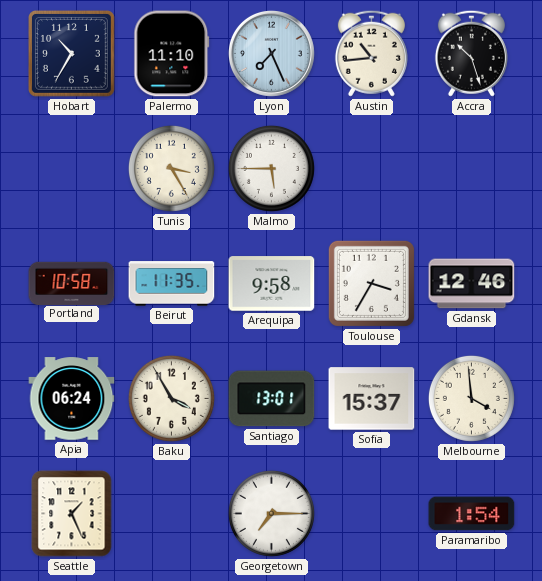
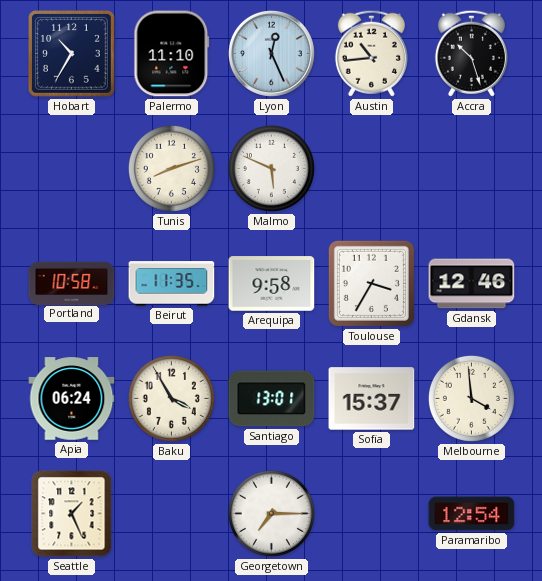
Lyon: 7:26 -> 12:26 (271, 53)
Tunis: 3:25 -> 8:12 (171, 168)
Malmo: 5:45 -> 5:49 (271, 168)
Paramaribo: 1:54 -> 12:54 (472, 514)
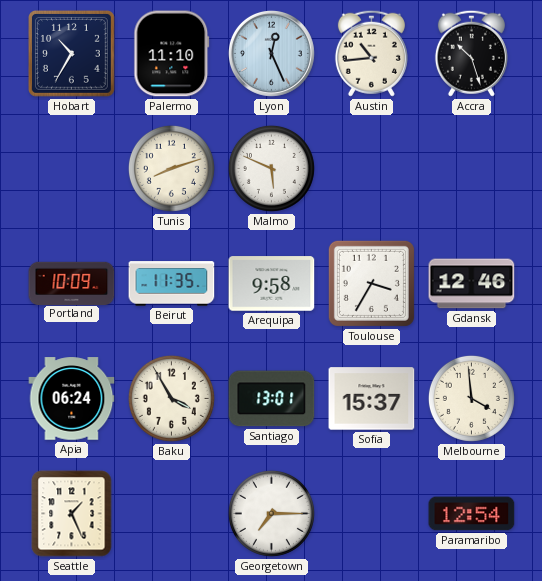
Portland: 10:58 -> 10:09 (72, 283)
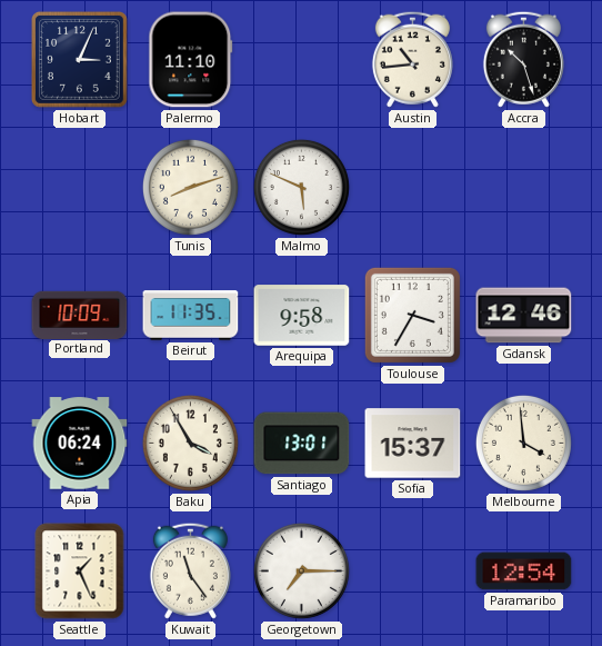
Hobart: 10:35 -> 3:04 (79, 59)
Lyon: 12:26 -> none (271, 53)
Kuwait: none -> 11:24 (190, 570)
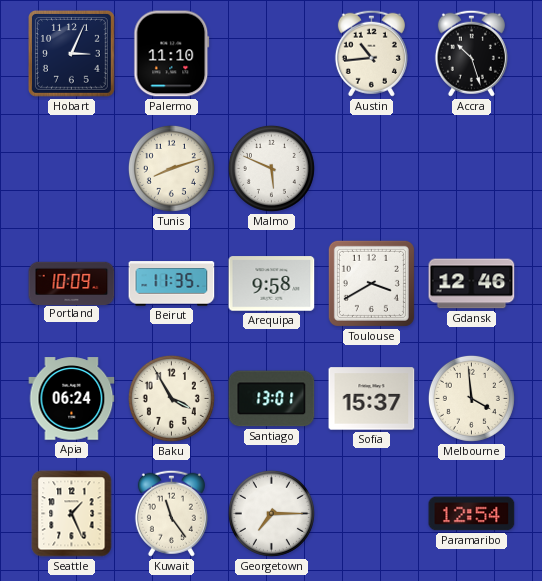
Toulouse: 3:35 -> 3:40 (371, 283)
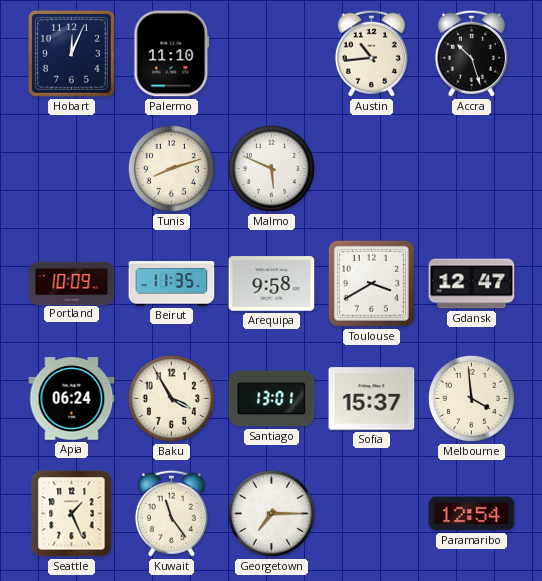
Hobart: 3:04 -> 12:04 (71, 53)
Gdansk: 12:46 -> 12:47 (472, 284)
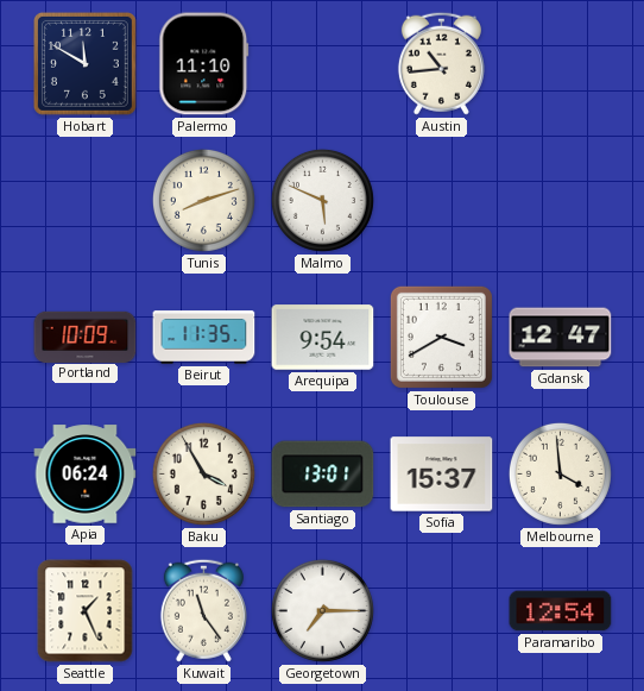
Hobart: 12:04 -> 11:50 (84, 63)
Accra: 10:27 -> none (471, 53)
Arequipa: 9:58 -> 9:54 (323, 338)
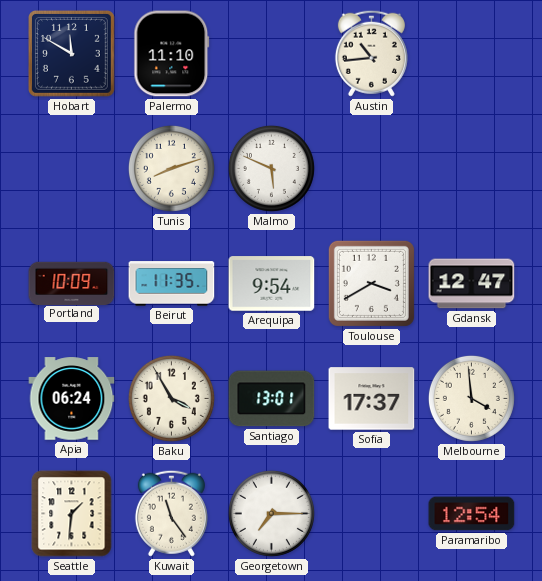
Sofia: 15:37 -> 17:37 (372, 399)
Seattle: 1:26 -> 1:31 (72, 514)
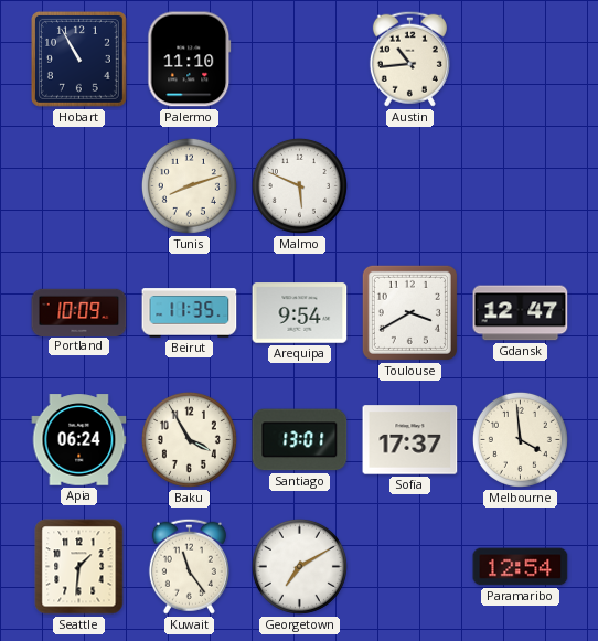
Hobart: 11:50 -> 10:55 (78, 58)
Georgetown: 7:15 -> 7:10 (299, 566)
